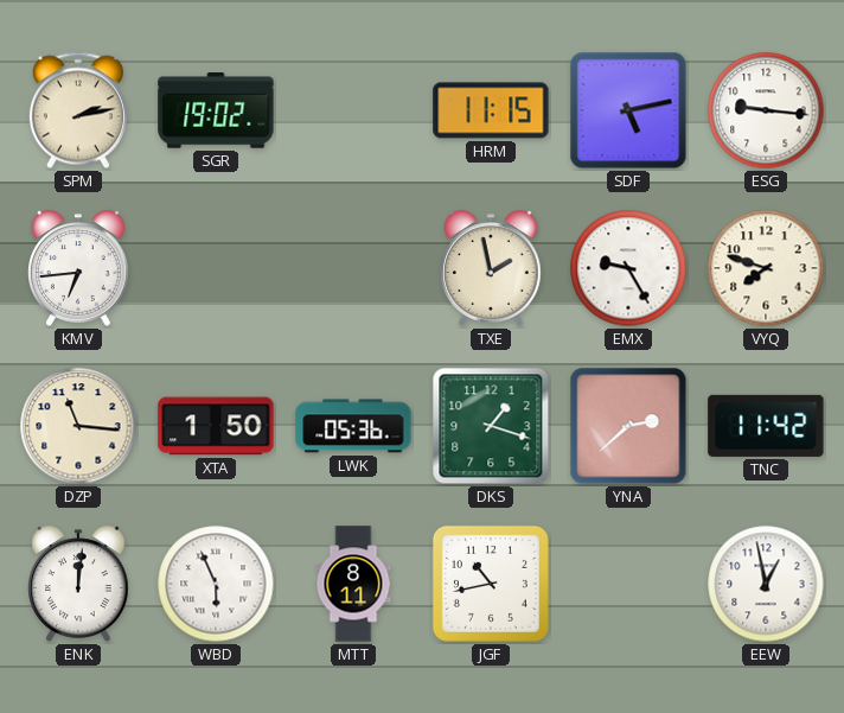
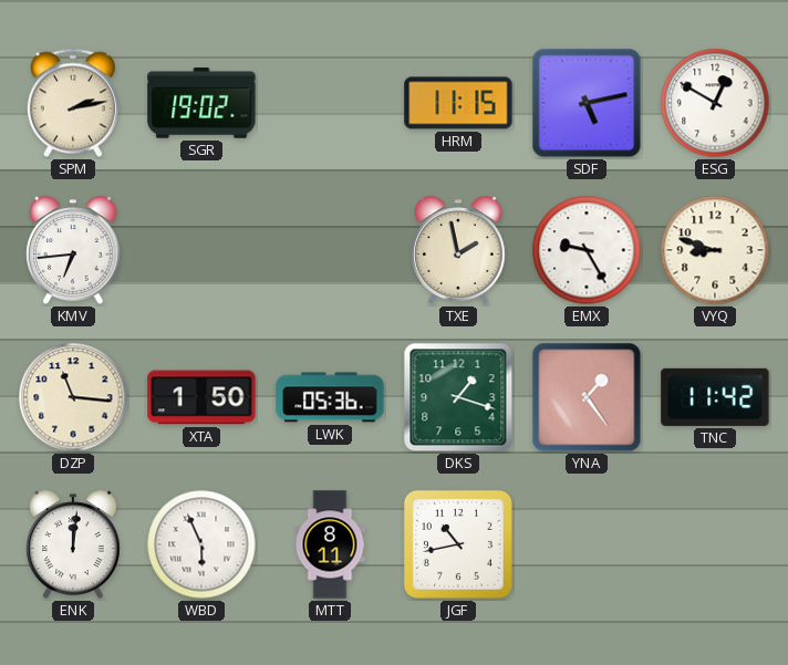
ESG: 9:16 -> 12:50 (715, 103)
VYQ: 7:48 -> 8:48 (715, 250)
YNA: 2:38 -> 1:24 (587, 397)
EEW: 12:58 -> none (766, 584)
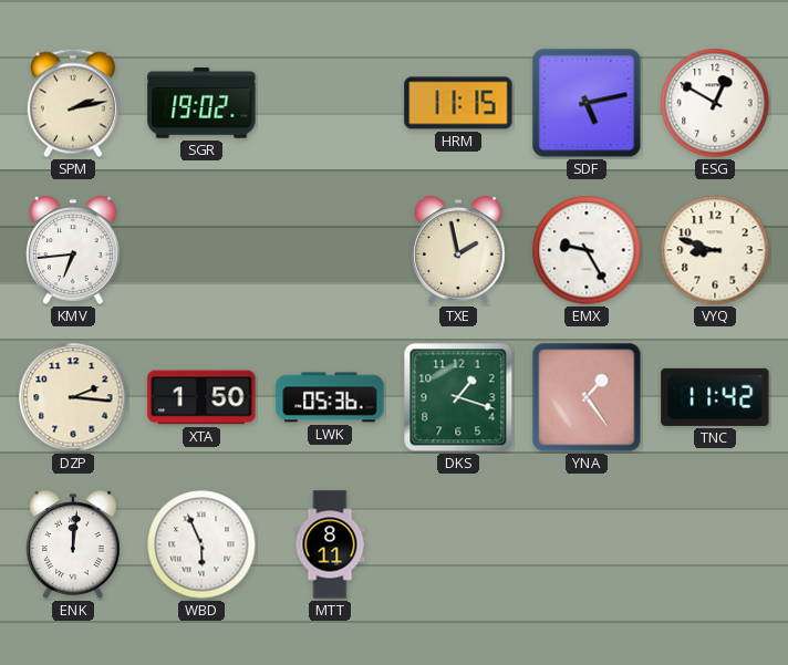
DZP: 11:16 -> 2:16 (73, 397)
JGF: 10:43 -> none (458, 544)
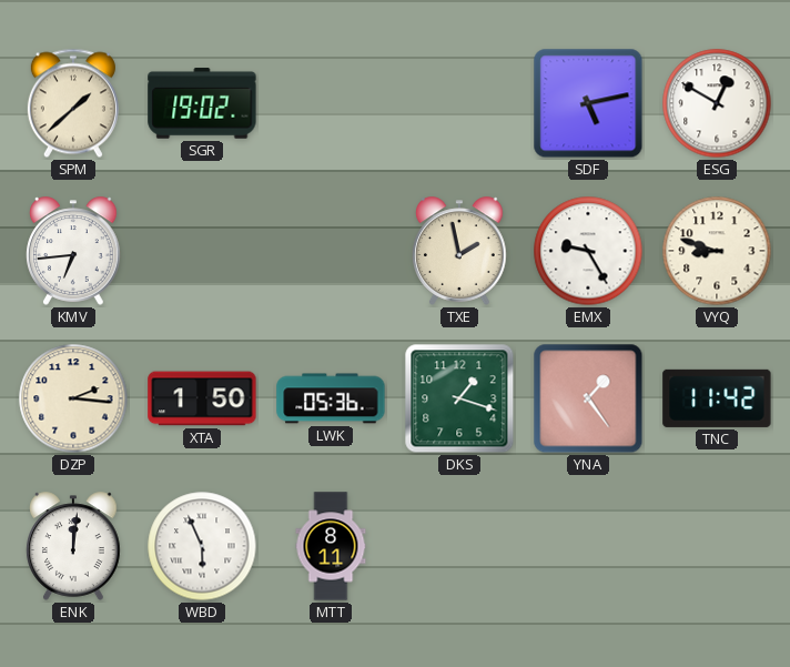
SPM: 2:13 -> 1:38 (73, 103)
HRM: 11:15 -> none (458, 103)
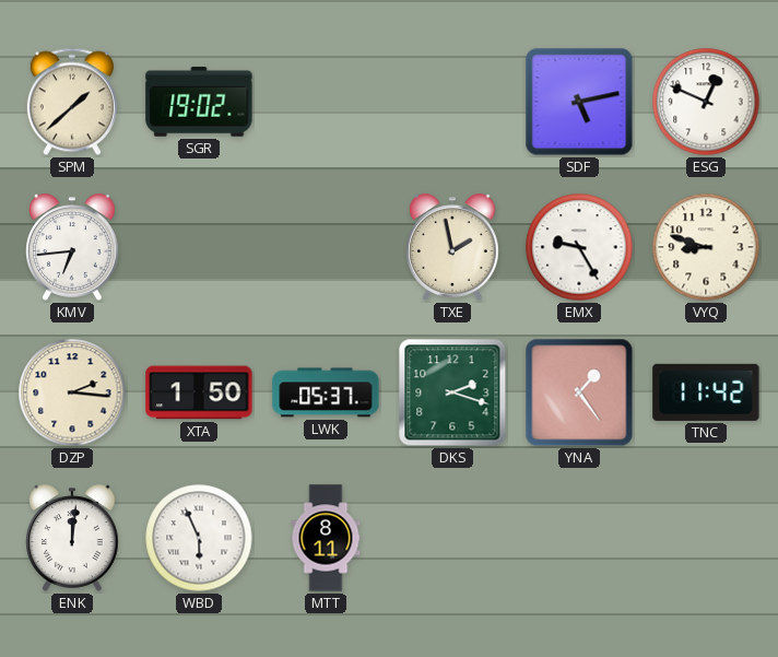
ESG: 12:50 -> 12:49 (706, 102)
LWK: 05:36 -> 05:37 (326, 392)
DKS: 1:18 -> 2:18 (452, 392)
